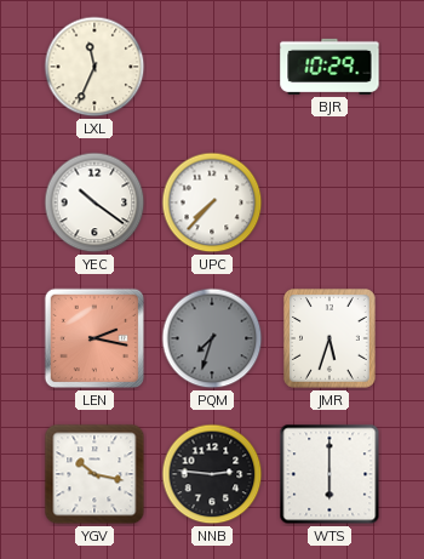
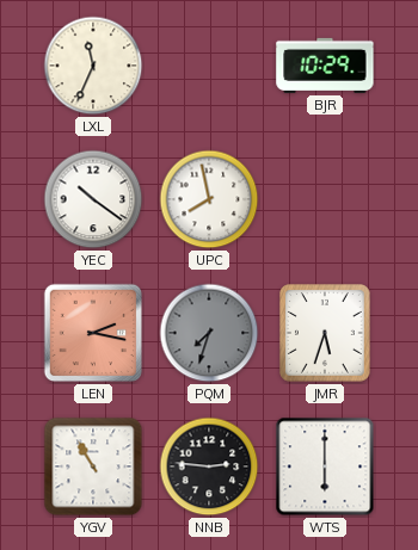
UPC: 7:37 -> 7:58 (209, 199)
YGV: 10:17 -> 10:55 (93, 466)
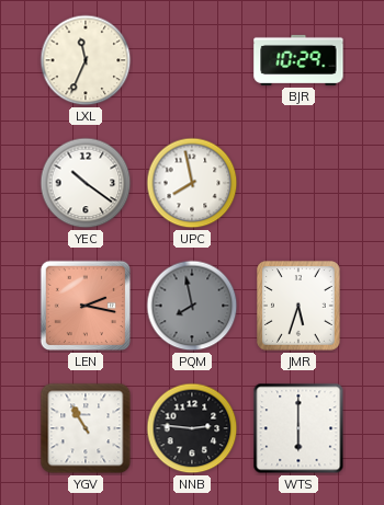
PQM: 7:33 -> 7:58 (192, 306)
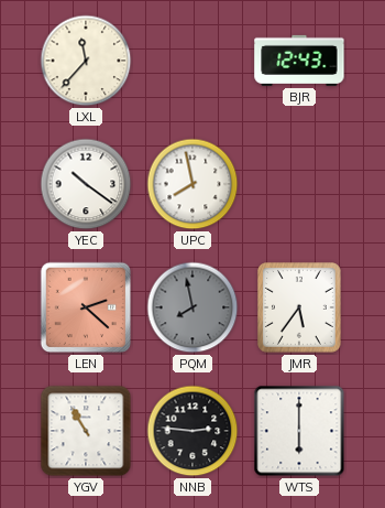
LXL: 11:34 -> 11:37 (86, 61)
BJR: 10:29 -> 12:43 (299, 61)
LEN: 2:17 -> 2:22 (86, 307)
JMR: 5:33 -> 5:36 (300, 309)
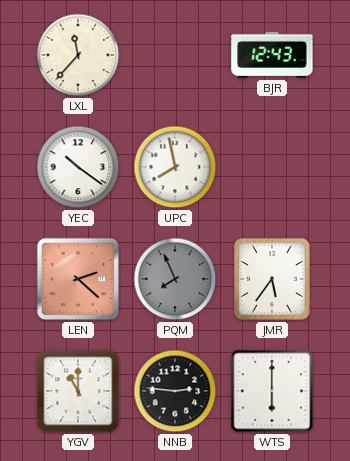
PQM: 7:58 -> 7:56 (175, 279)
YGV: 10:55 -> 11:00 (78, 391)
